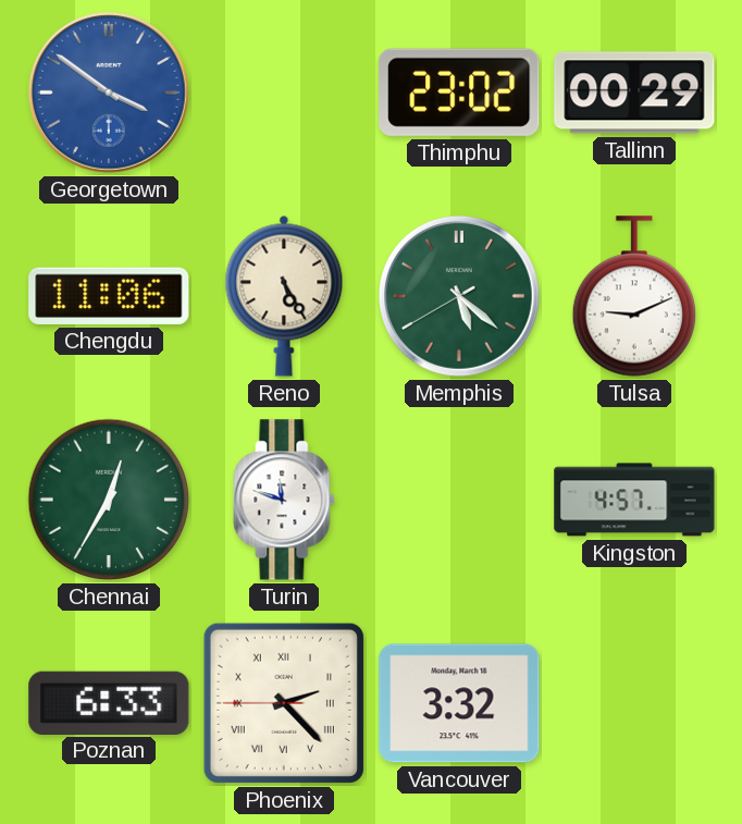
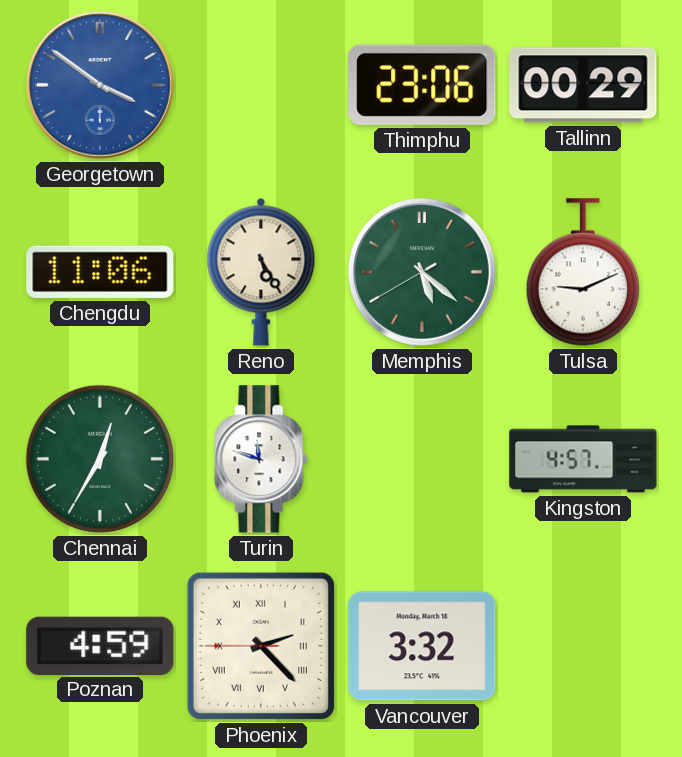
Thimphu: 23:02 -> 23:06 (422, 85)
Poznan: 6:33 -> 4:59 (100, 645)
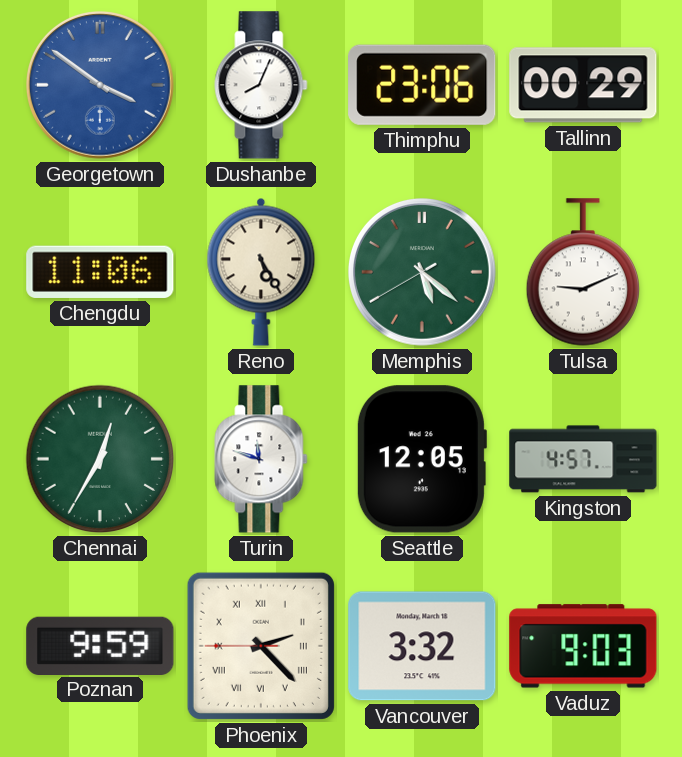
Dushanbe: none -> 8:04 (261, 85)
Seattle: none -> 12:05 (421, 459)
Poznan: 4:59 -> 9:59 (100, 645)
Vaduz: none -> 9:03 (583, 646)
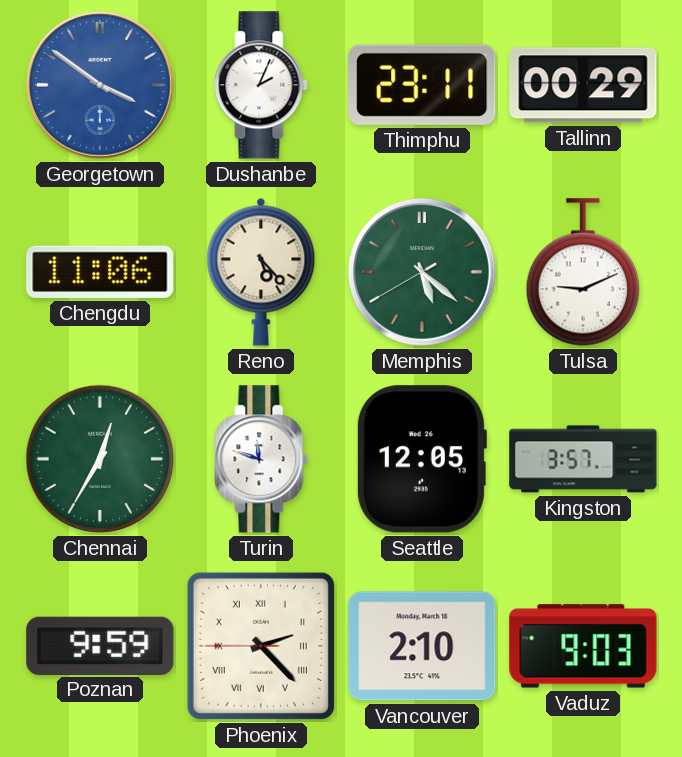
Dushanbe: 8:04 -> 2:04 (261, 85)
Thimphu: 23:06 -> 23:11 (422, 85)
Reno: 5:25 -> 5:23 (261, 272)
Kingston: 4:57 -> 3:57 (583, 459)
Vancouver: 3:32 -> 2:10 (422, 646)
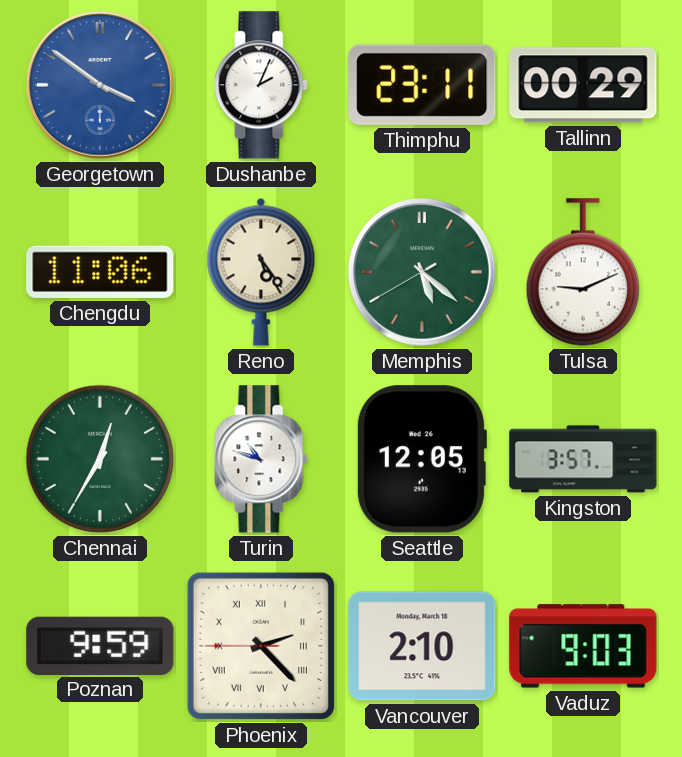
Reno: 5:23 -> 5:24 (261, 272)
Turin: 11:48 -> 10:48 (261, 459)
